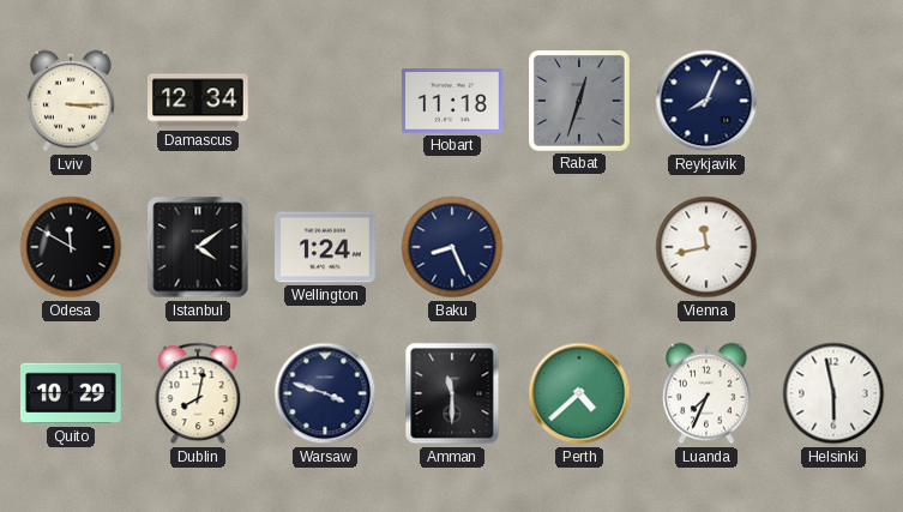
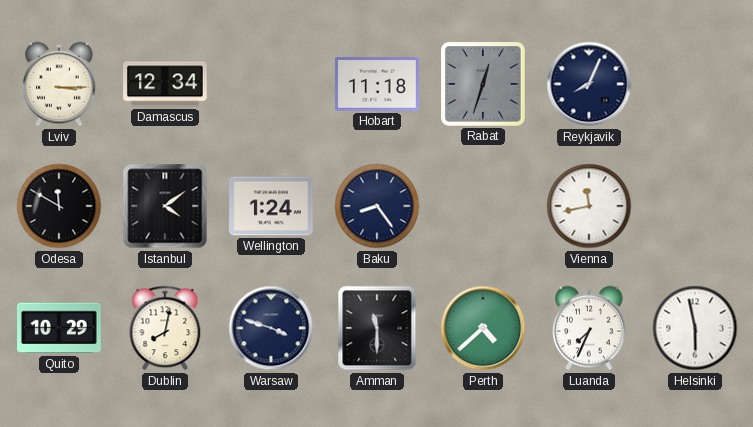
Baku: 8:26 -> 8:24 (377, 206)
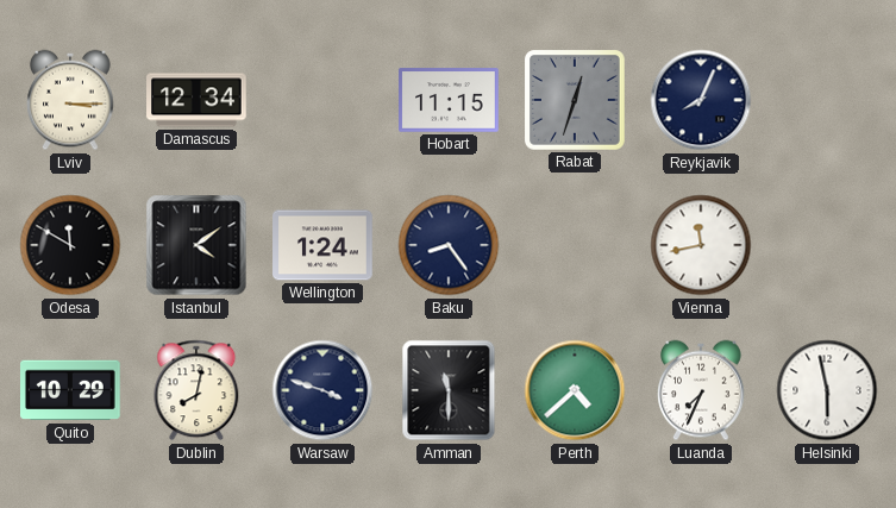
Hobart: 11:18 -> 11:15 (449, 100)
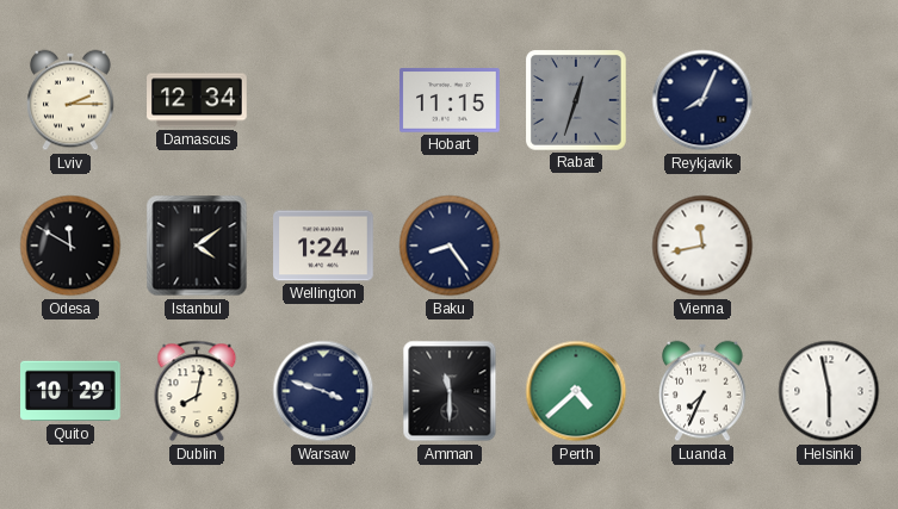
Lviv: 3:15 -> 2:15 (72, 100)
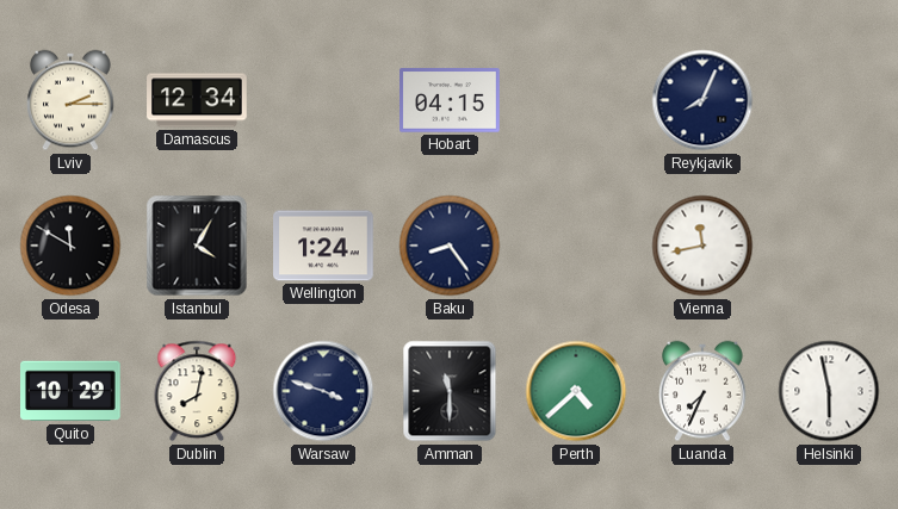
Hobart: 11:15 -> 04:15 (450, 100)
Rabat: 12:33 -> none (576, 100)
Istanbul: 4:09 -> 4:05 (197, 246)
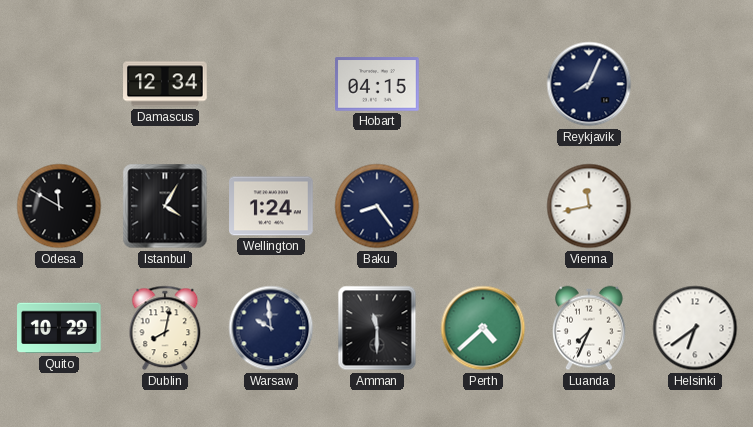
Lviv: 2:15 -> none (72, 100)
Warsaw: 3:48 -> 9:59 (271, 328)
Helsinki: 5:58 -> 6:39 (695, 328)
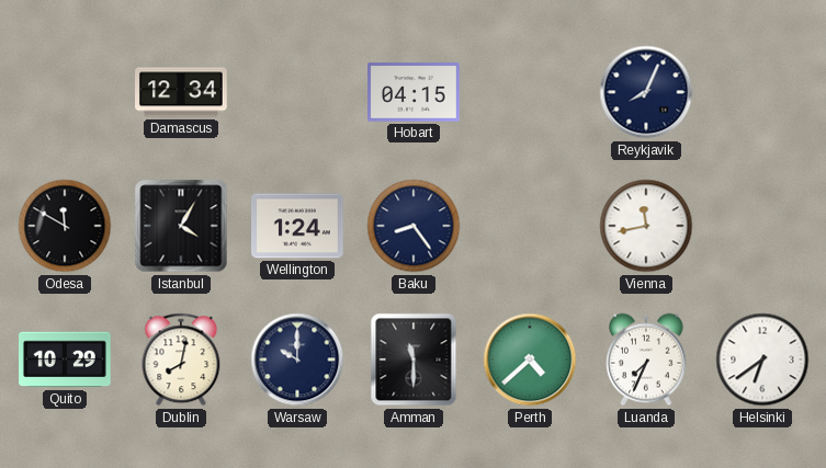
Warsaw: 9:59 -> 10:00 (297, 359)
